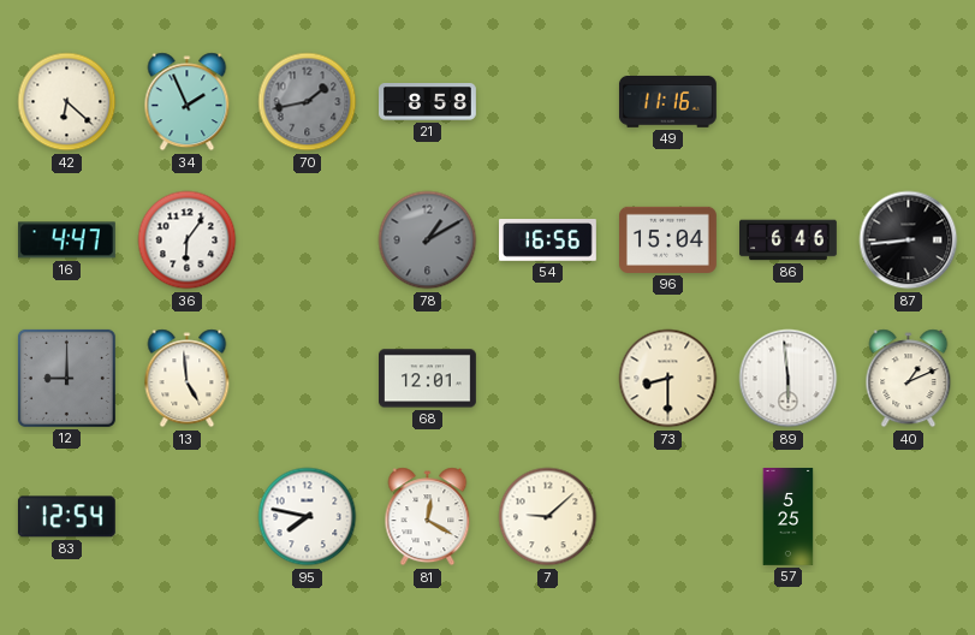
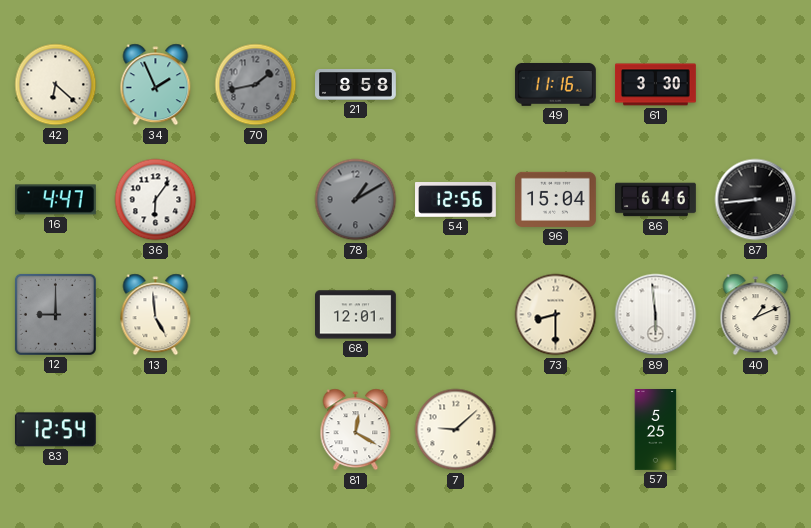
61: none -> 3:30 (656, 85)
54: 16:56 -> 12:56 (456, 200)
95: 7:47 -> none (308, 517)
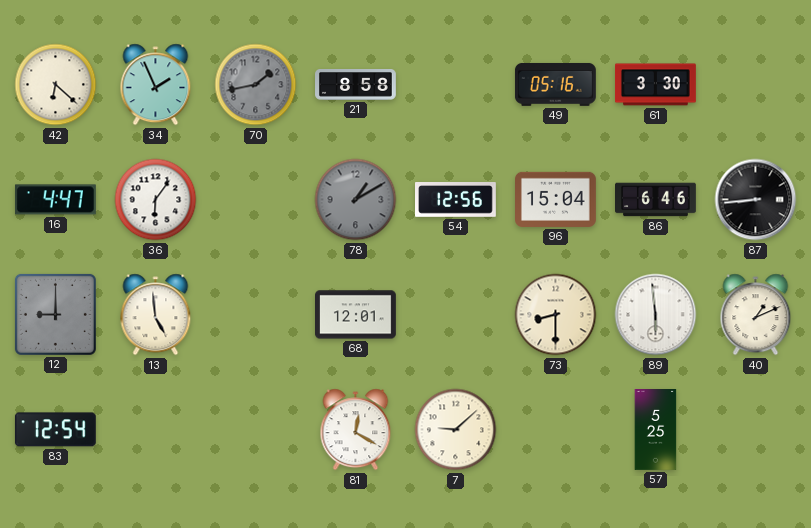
49: 11:16 -> 05:16 (555, 84)
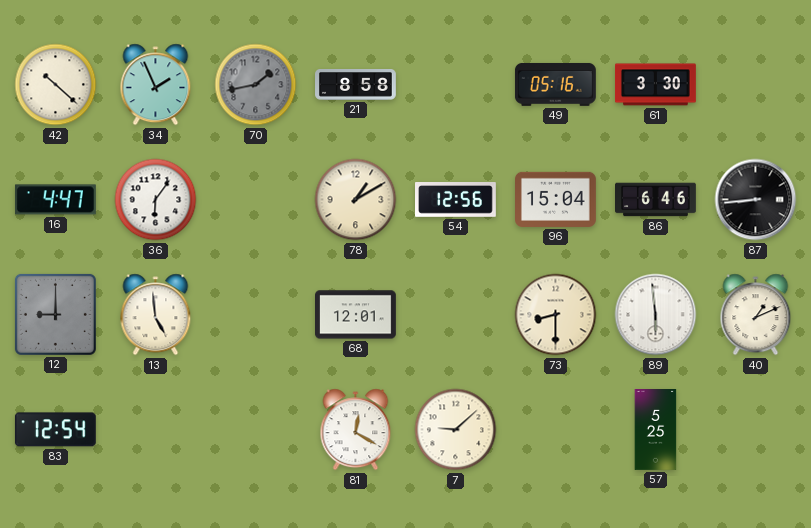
42: 6:22 -> 10:22 (56, 85)
78 dial: grey -> cream (356, 200)
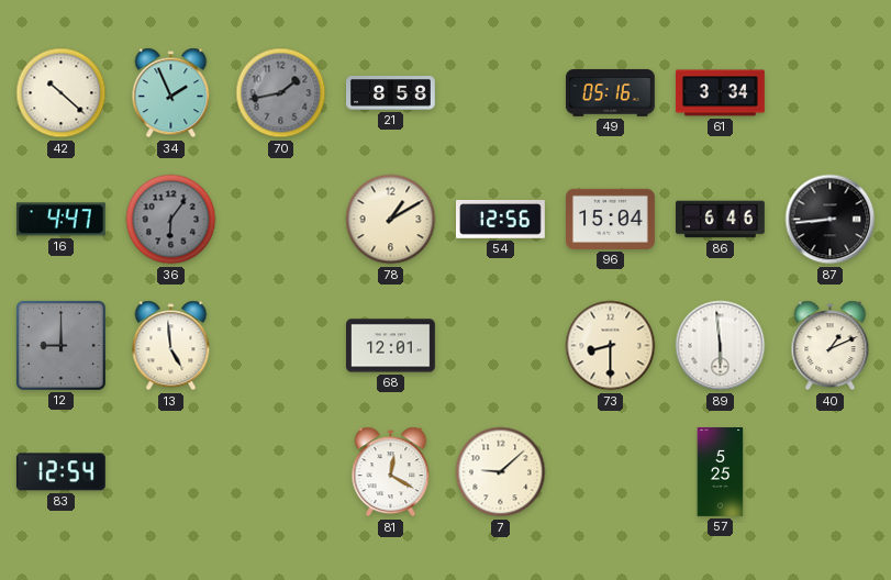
61: 3:30 -> 3:34 (721, 93)
36 dial: white -> grey (171, 220)
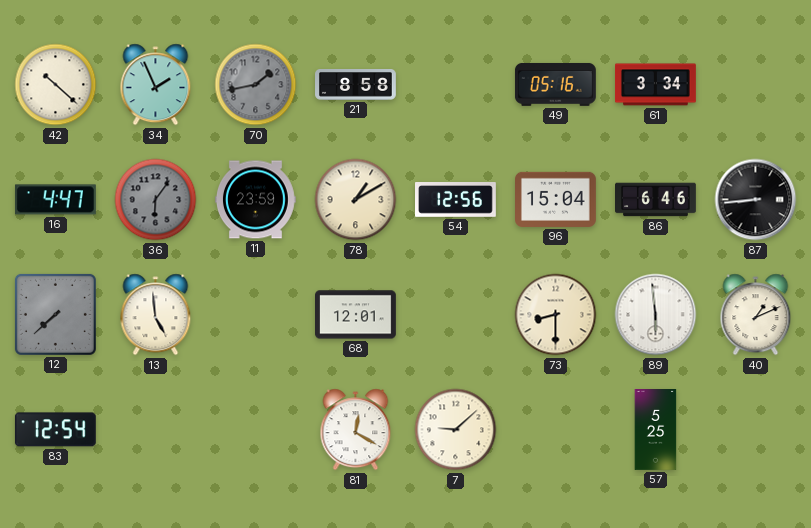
11: none -> 23:59 (256, 200)
12: 9:00 -> 7:38 (55, 314)
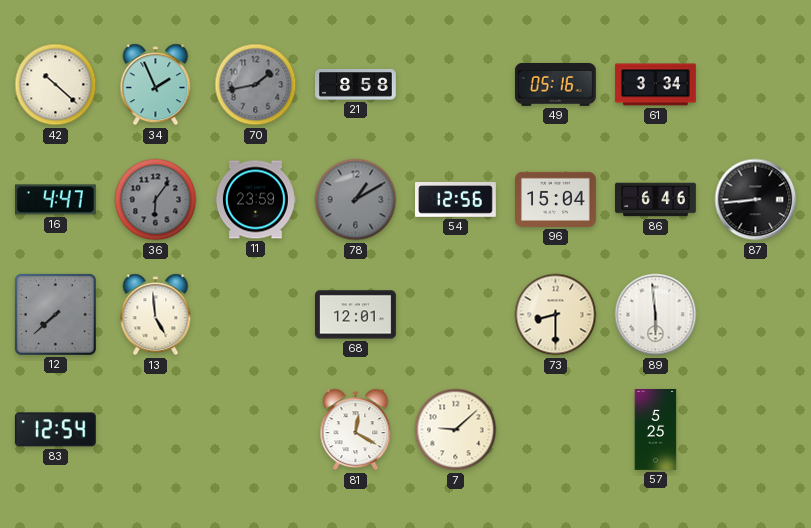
78 dial: cream -> grey (356, 200)
40: 1:11 -> none (756, 315)
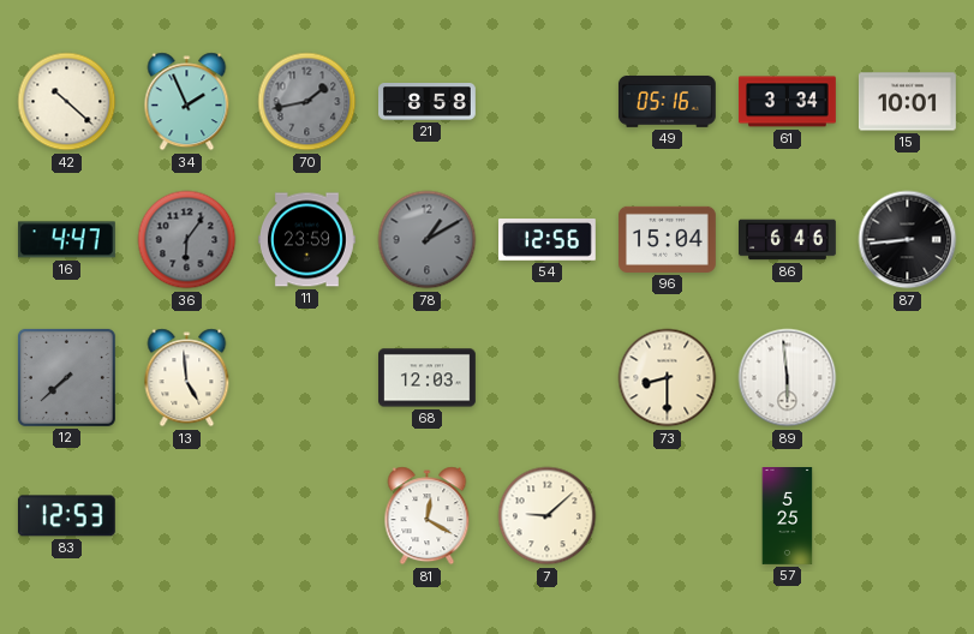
15: none -> 10:01 (908, 102)
68: 12:01 -> 12:03 (428, 378)
83: 12:54 -> 12:53 (66, 516)
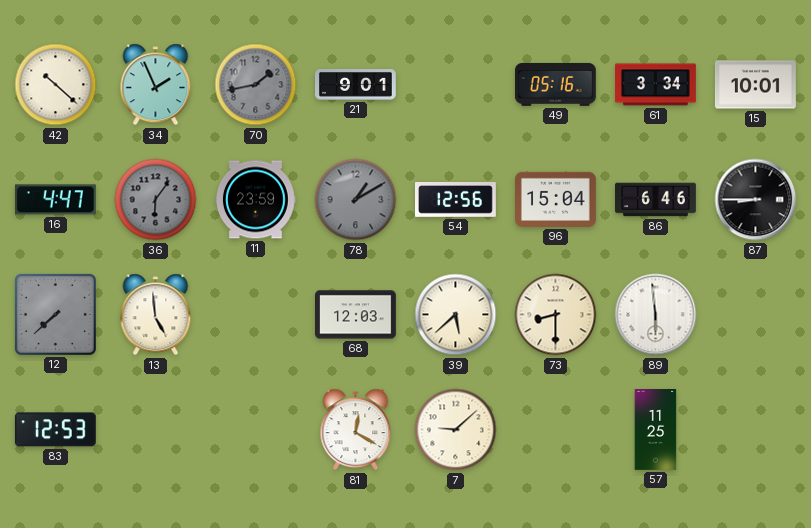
21: 8:58 -> 9:01 (356, 85)
87: 8:44 -> 8:45 (756, 200)
39: none -> 5:38 (456, 315)
57: 5:25 -> 11:25 (656, 430)
